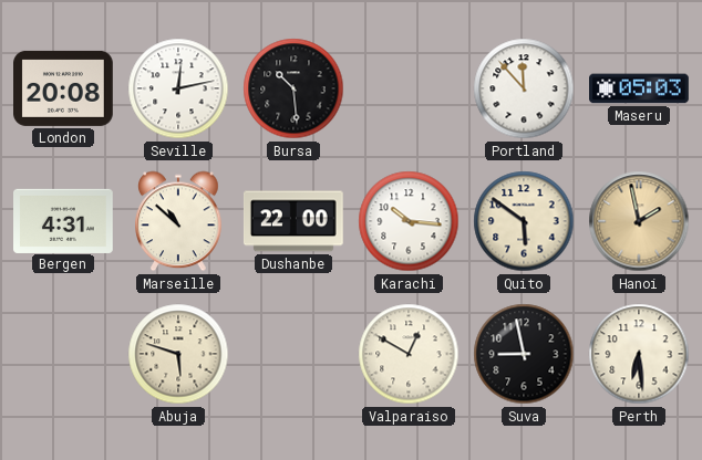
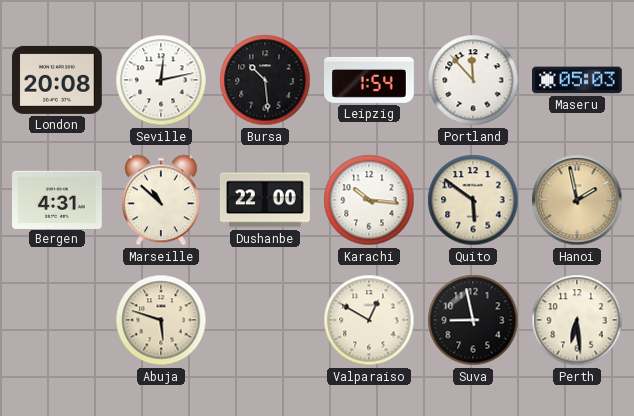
Leipzig: none -> 1:54 (370, 80)
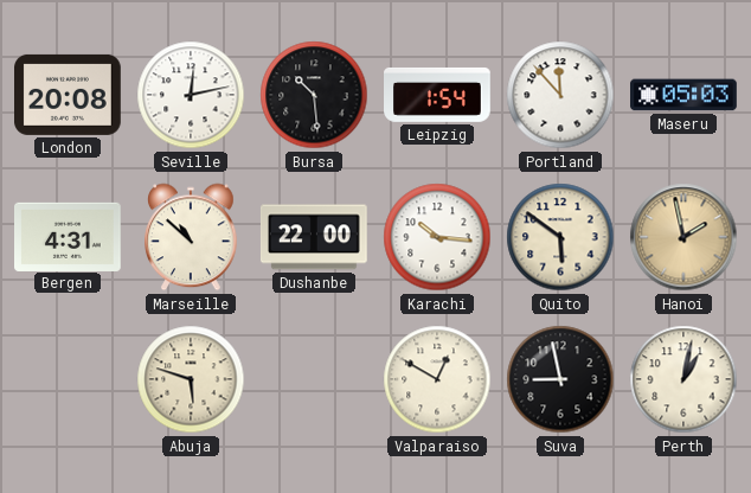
Perth: 6:29 -> 1:02 (683, 379)
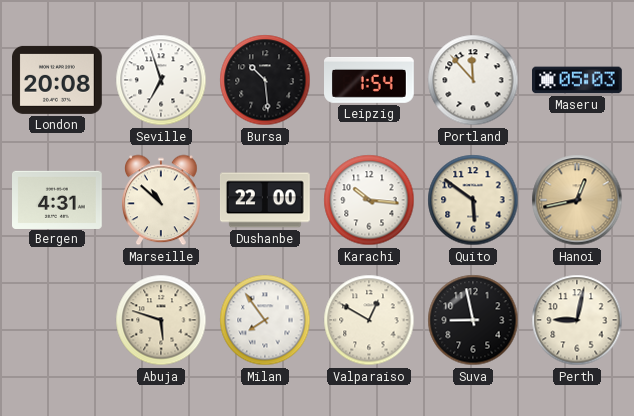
Seville: 12:13 -> 6:57 (161, 80)
Hanoi: 1:58 -> 12:43 (577, 200)
Milan: none -> 7:54 (265, 320)
Perth: 1:02 -> 9:02 (577, 320)
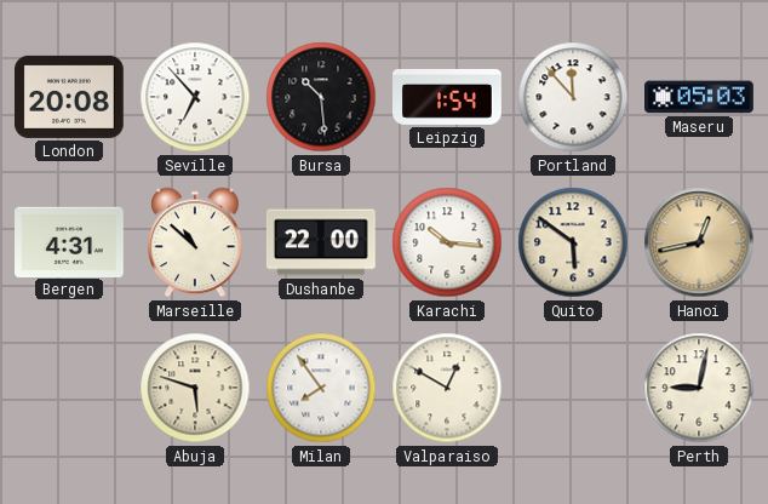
Seville: 6:57 -> 6:53 (195, 97)
Suva: 8:58 -> none (473, 320)
